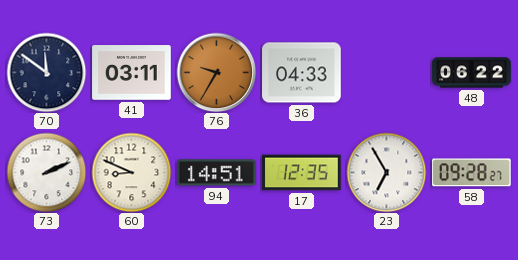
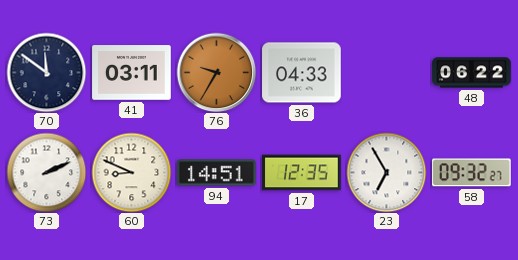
58: 09:28 -> 09:32 (472, 173)
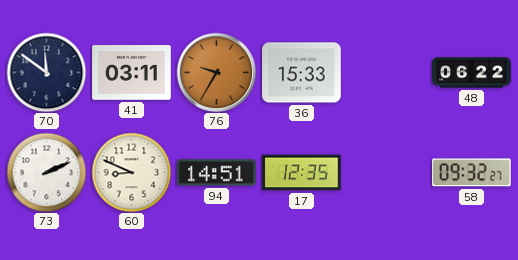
36: 04:33 -> 15:33 (302, 73)
23: 6:55 -> none (386, 172)
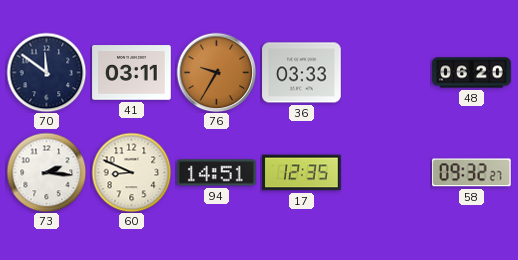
36: 15:33 -> 03:33 (302, 73)
48: 06:22 -> 06:20 (472, 73)
73: 2:11 -> 2:16 (46, 172)
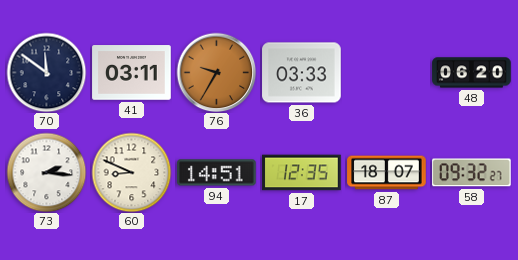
87: none -> 18:07 (387, 173)
